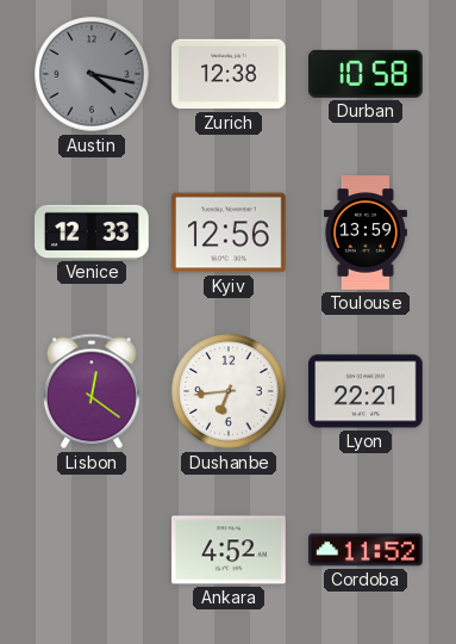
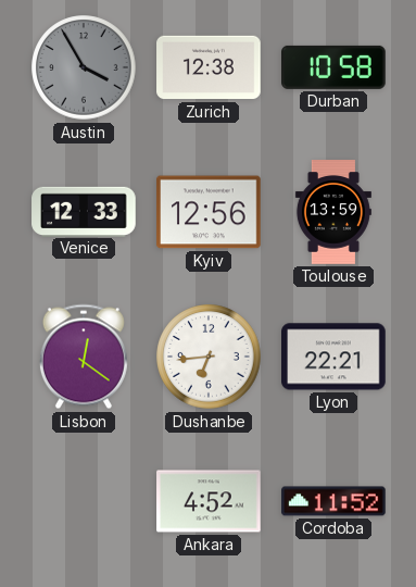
Austin: 4:17 -> 3:55 (84, 67)
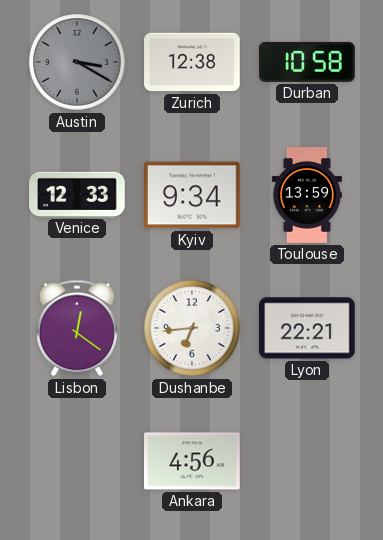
Austin: 3:55 -> 3:20 (77, 62)
Kyiv: 12:56 -> 9:34 (192, 195)
Ankara: 4:52 -> 4:56 (192, 461)
Cordoba: 11:52 -> none (333, 501)
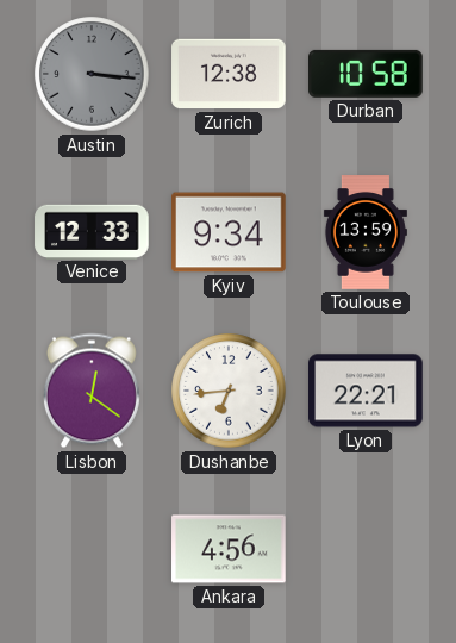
Austin: 3:20 -> 3:16 (92, 74)
